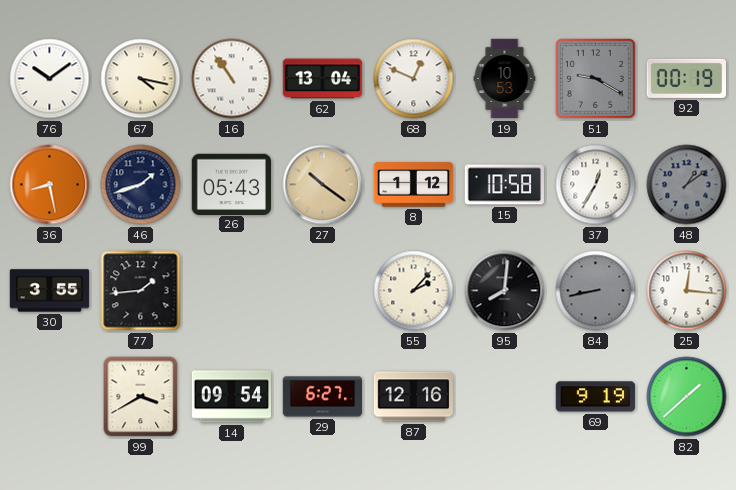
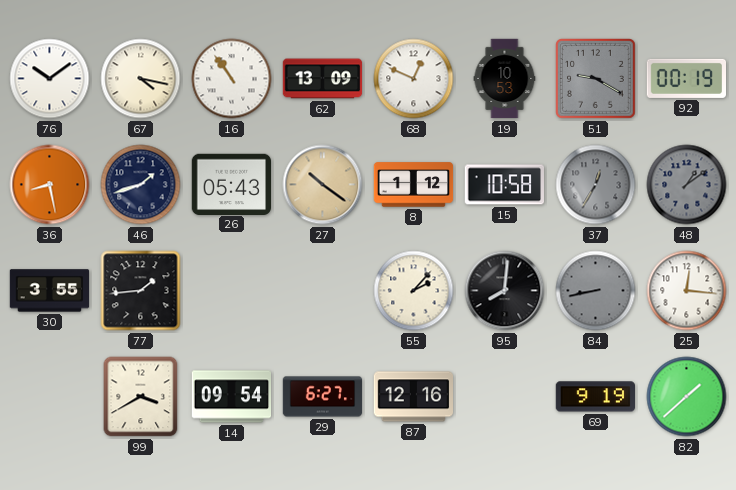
62: 13:04 -> 13:09 (323, 79)
37 dial: white -> grey (596, 185)
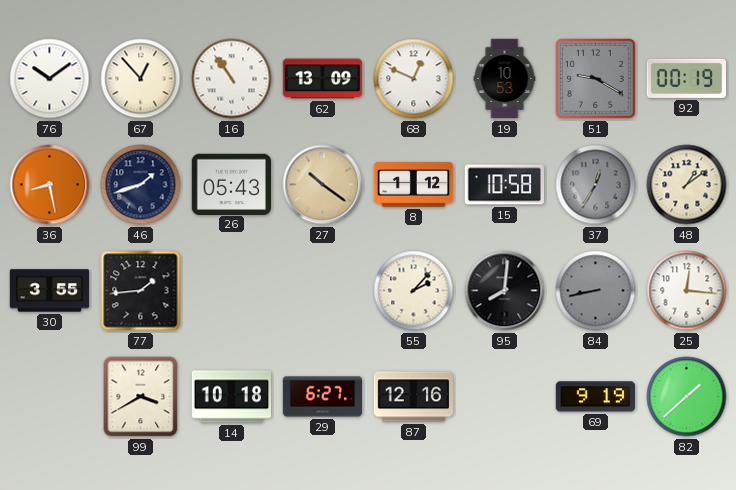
67: 4:17 -> 12:53 (141, 79)
48 dial: grey -> cream (687, 185)
14: 09:54 -> 10:18 (231, 397)
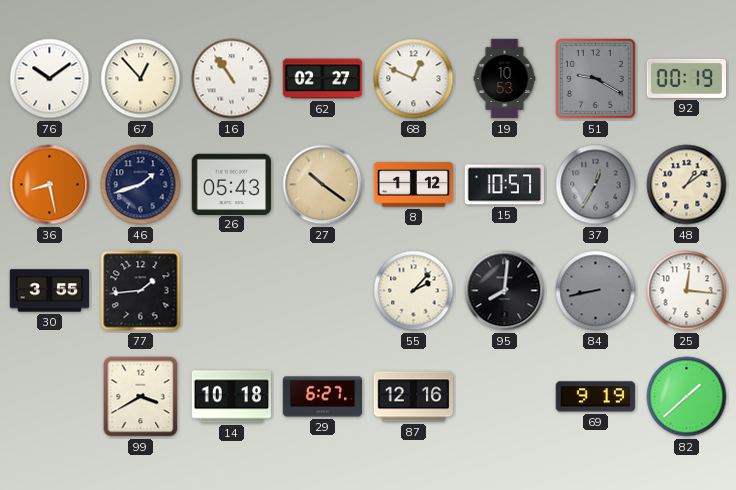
62: 13:09 -> 02:27 (323, 79)
15: 10:58 -> 10:57 (504, 185)
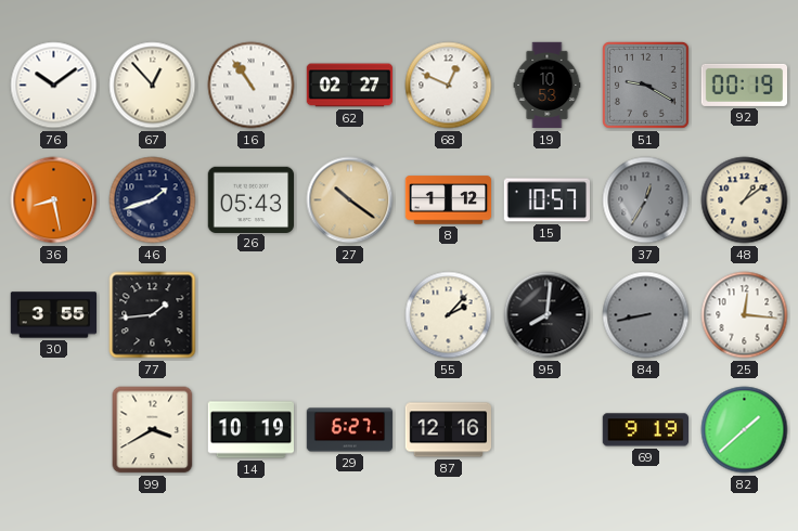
14: 10:18 -> 10:19 (250, 430)
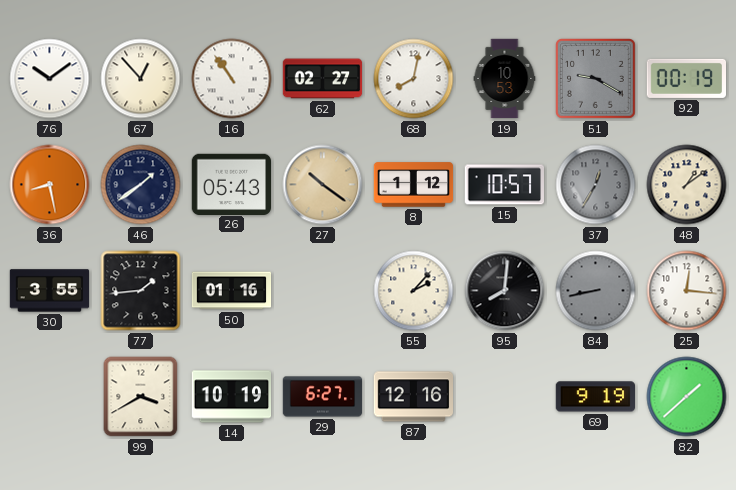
68: 12:49 -> 8:02 (414, 79)
46: 1:42 -> 1:39 (141, 185)
50: none -> 01:16 (232, 291)
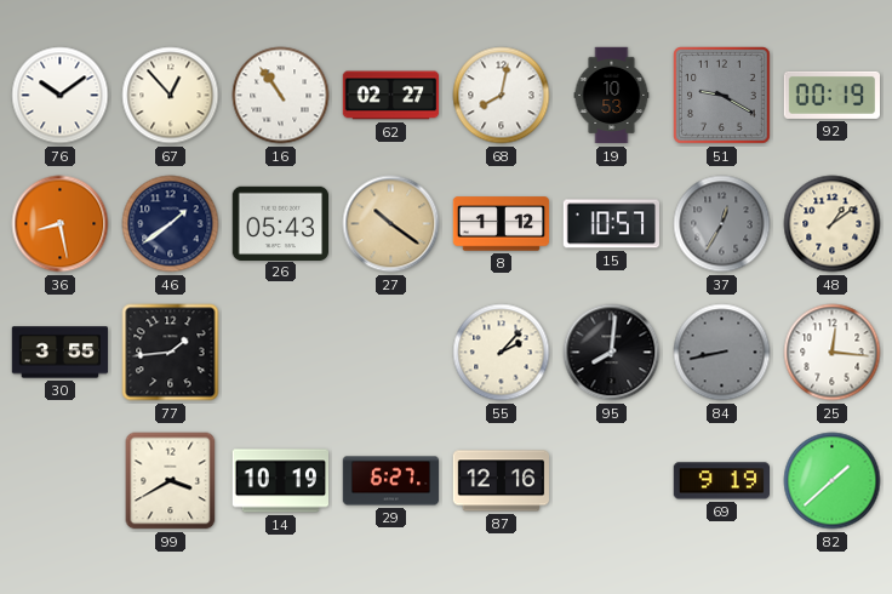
50: 01:16 -> none (232, 291)
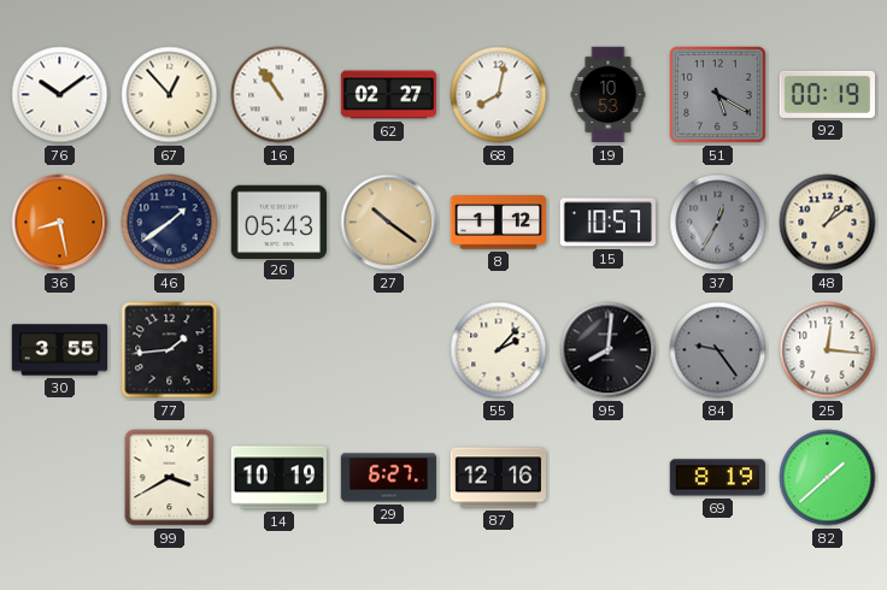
51: 9:20 -> 5:20 (718, 95)
84: 8:43 -> 9:24 (718, 350)
69: 9:19 -> 8:19 (717, 478)
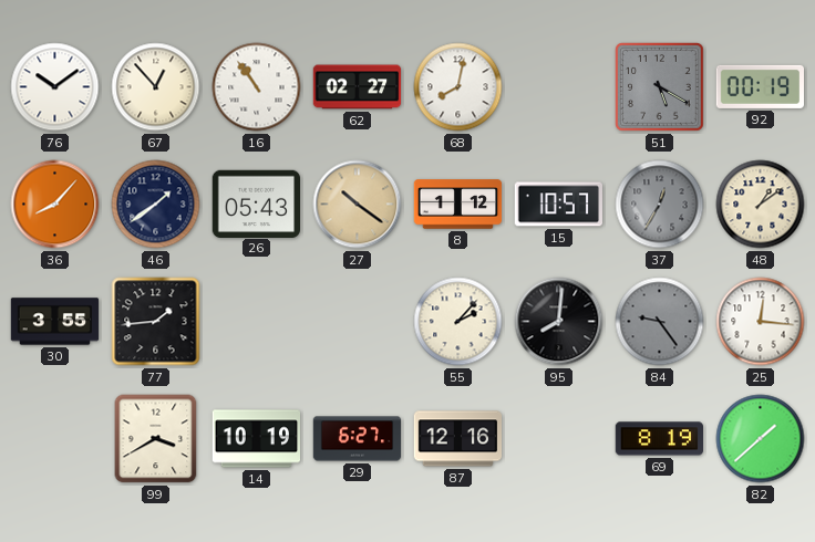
19: 10:53 -> none (609, 95)
36: 8:28 -> 8:07 (55, 205)
